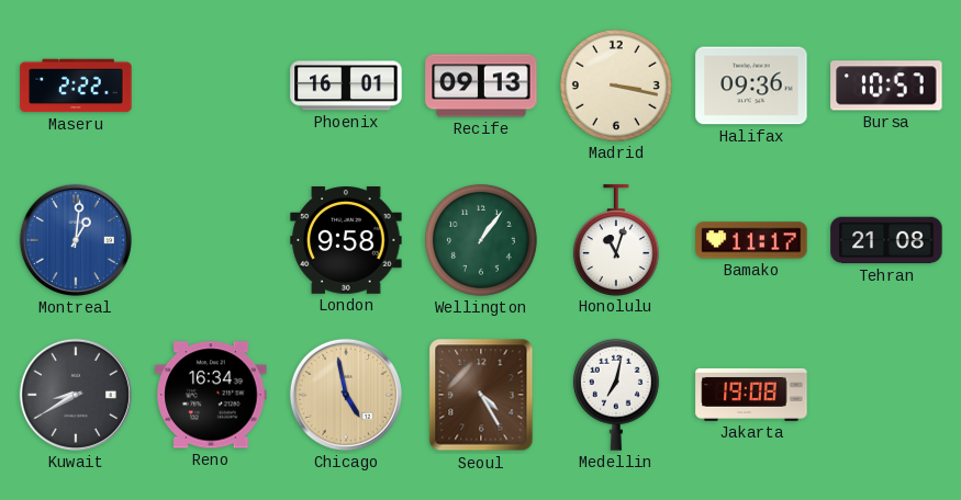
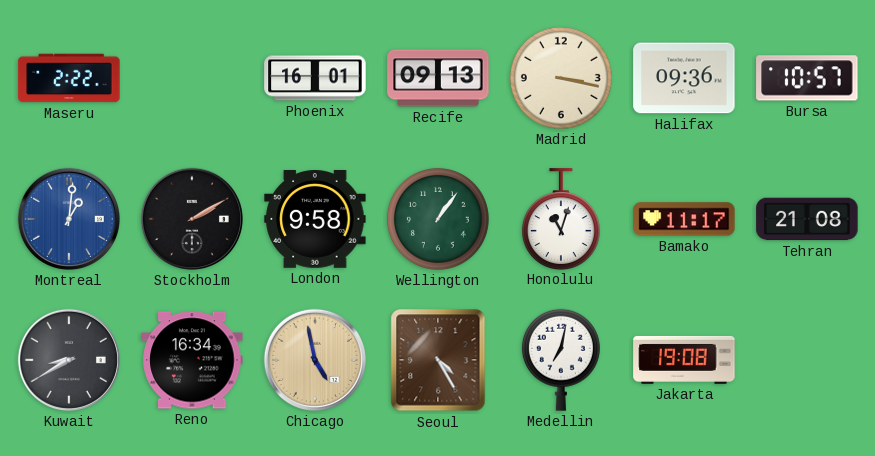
Stockholm: none -> 2:10 (192, 219)
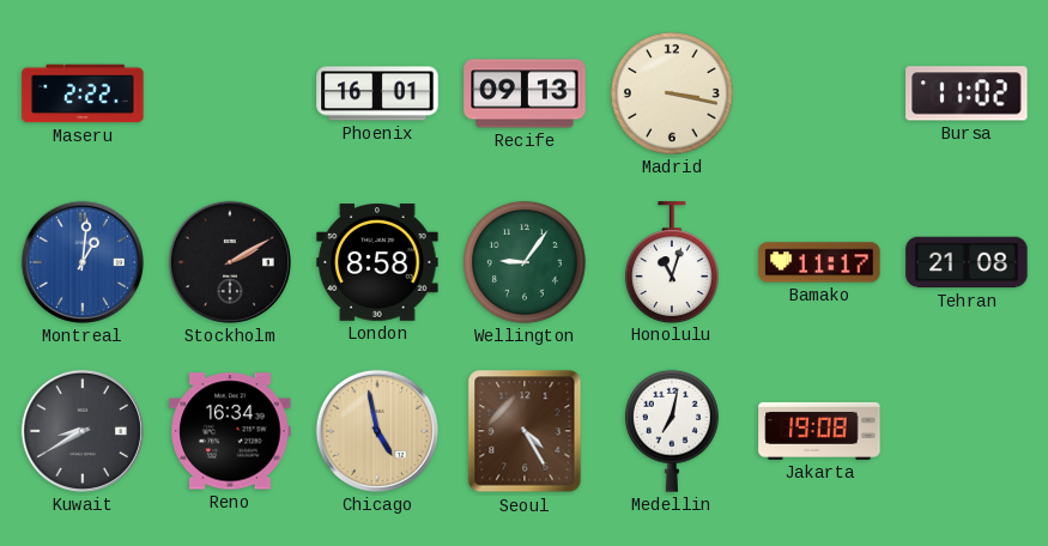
Halifax: 09:36 -> none (684, 78)
Bursa: 10:57 -> 11:02 (967, 93)
London: 9:58 -> 8:58 (377, 263)
Wellington: 1:06 -> 9:06 (525, 262)
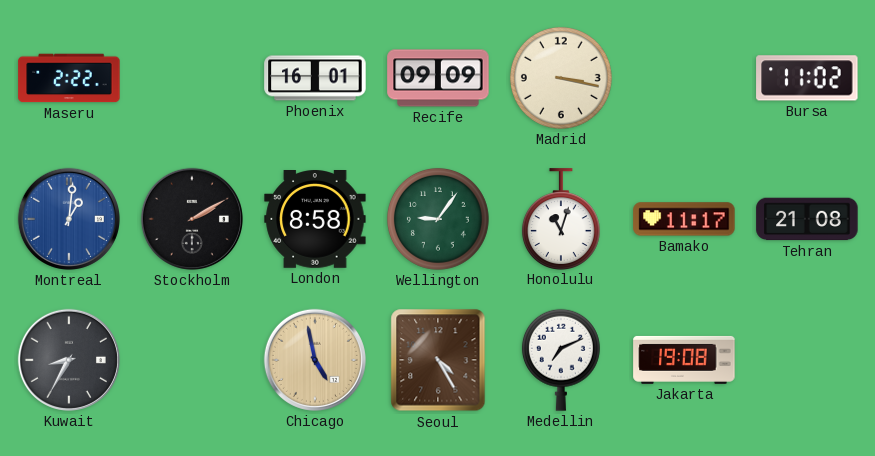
Recife: 09:13 -> 09:09 (438, 78)
Kuwait: 8:40 -> 8:35 (69, 360)
Reno: 16:34 -> none (230, 431)
Medellin: 7:02 -> 7:11 (561, 360)
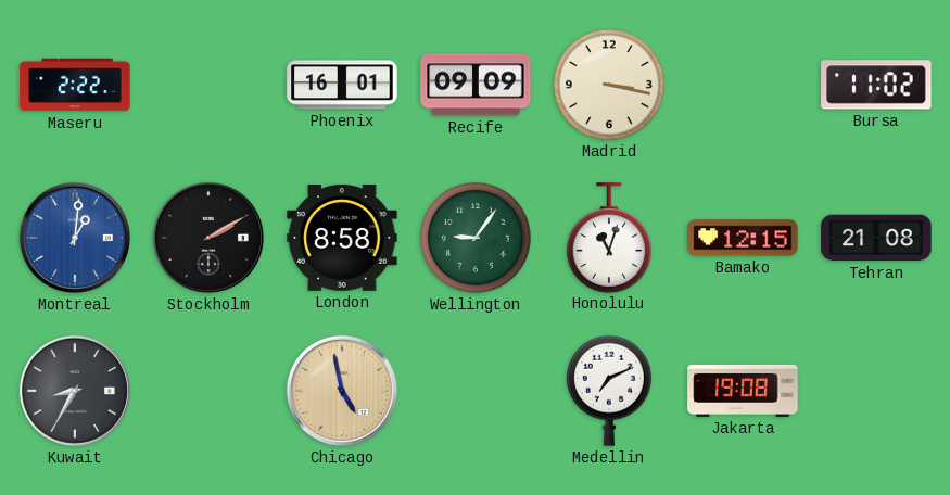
Bamako: 11:17 -> 12:15 (743, 238)
Seoul: 4:25 -> none (438, 360)
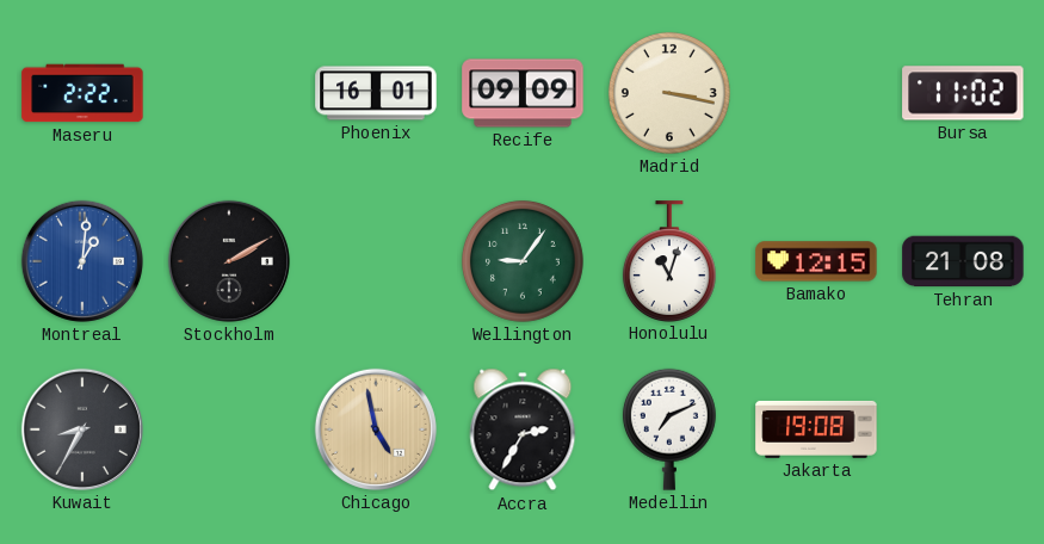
London: 8:58 -> none (342, 239)
Accra: none -> 2:35 (523, 429)
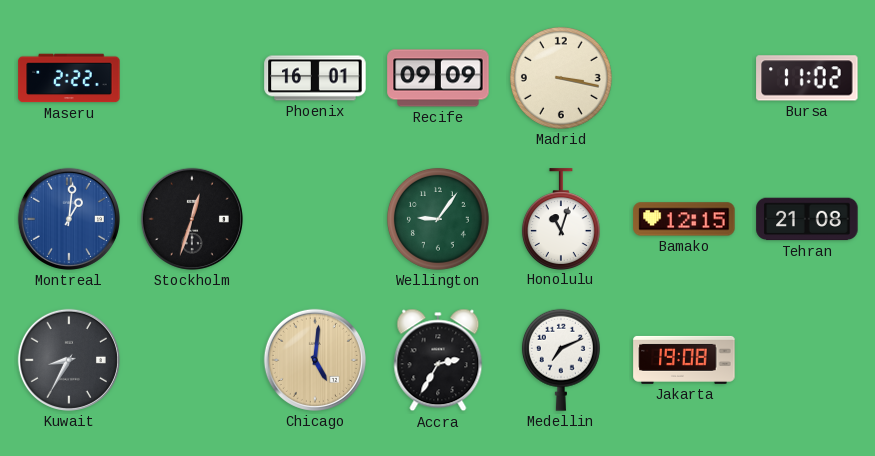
Stockholm: 2:10 -> 12:33 (192, 219)
Chicago: 4:58 -> 5:01 (315, 360)
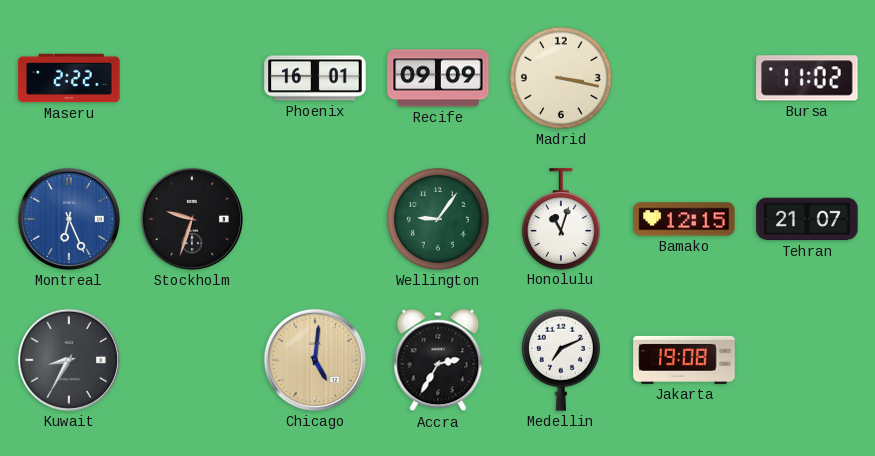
Montreal: 1:01 -> 6:26 (69, 219)
Stockholm: 12:33 -> 9:33 (192, 219)
Tehran: 21:08 -> 21:07 (807, 219)
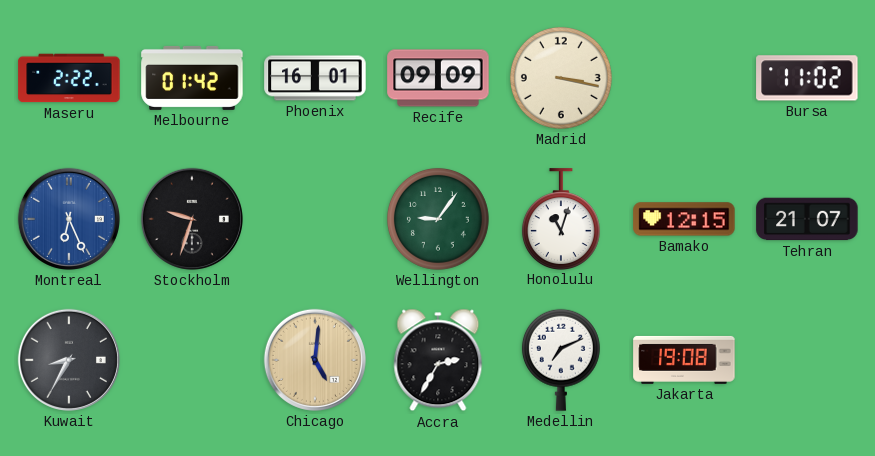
Melbourne: none -> 01:42 (192, 78)
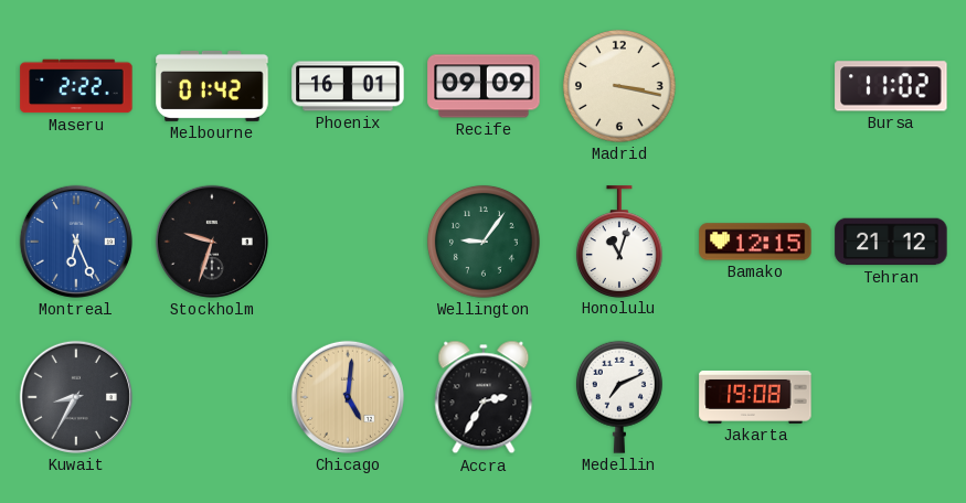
Tehran: 21:07 -> 21:12 (891, 242)
